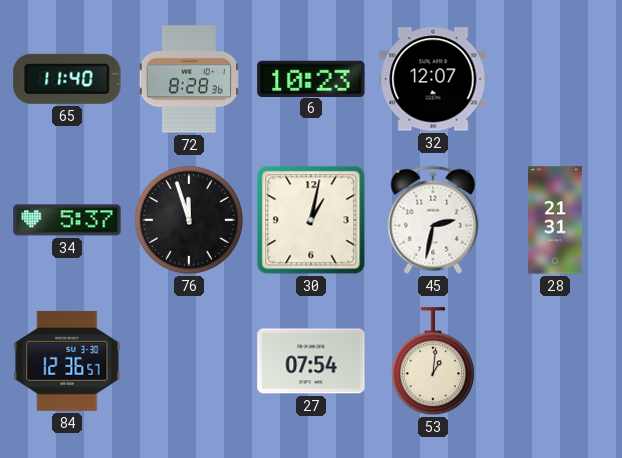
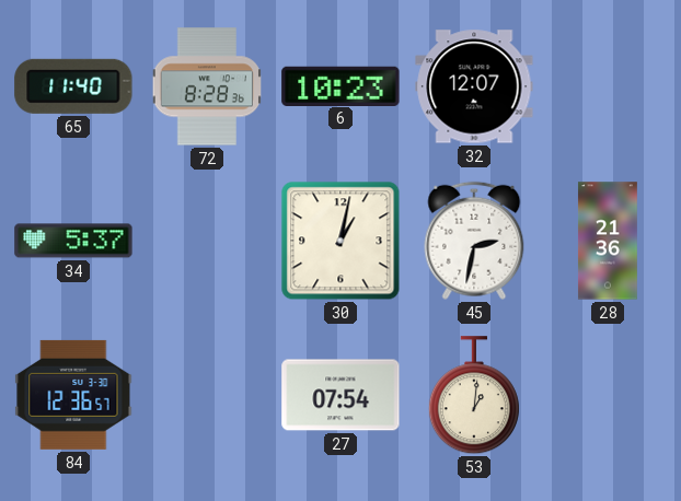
76: 11:57 -> none (189, 220)
28: 21:31 -> 21:36 (608, 241)
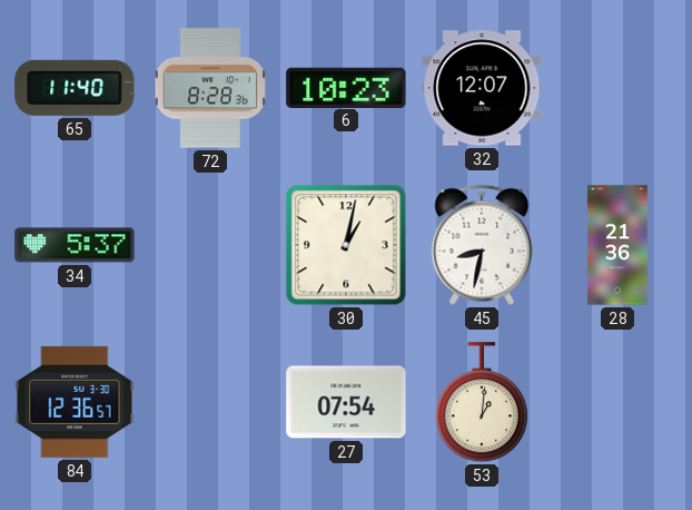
45: 2:32 -> 8:32 (482, 245)
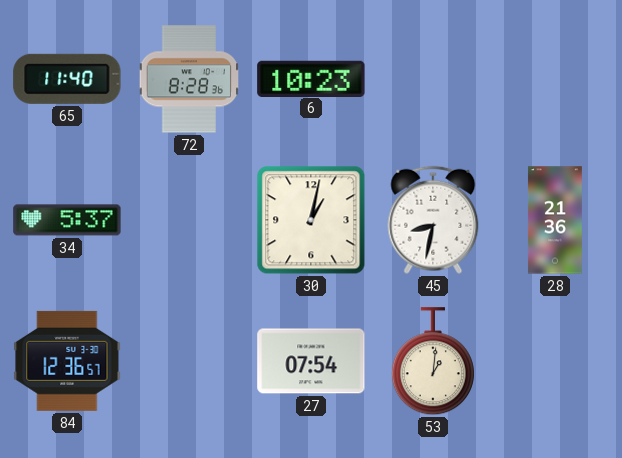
32: 12:07 -> none (482, 88)
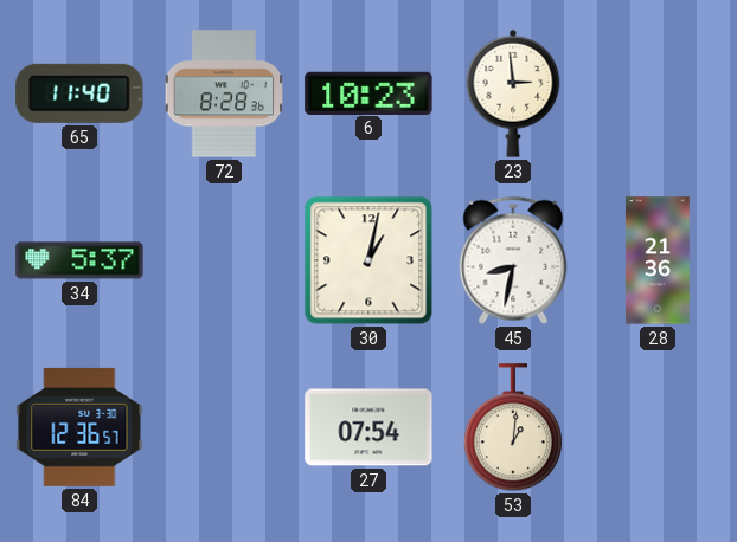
23: none -> 2:59 (513, 93)
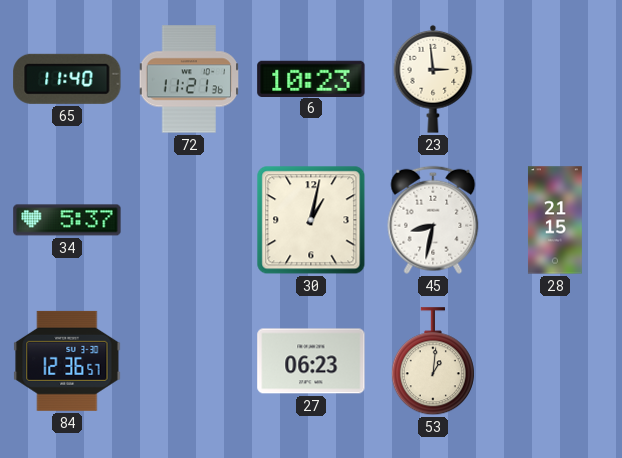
72: 8:28 -> 11:21 (188, 79)
28: 21:36 -> 21:15 (555, 220)
27: 07:54 -> 06:23 (311, 361)
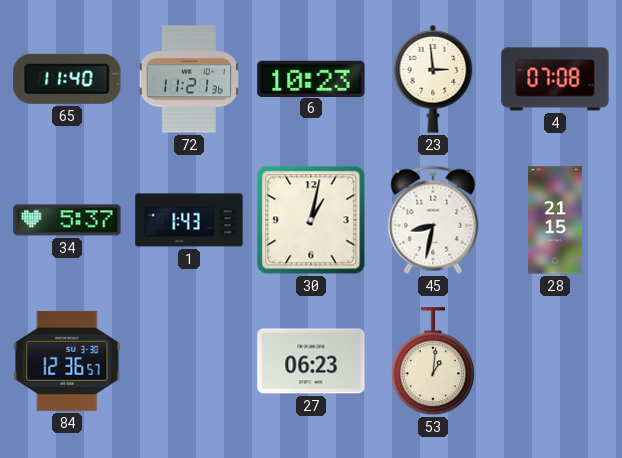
4: none -> 07:08 (555, 79)
1: none -> 1:43 (189, 220)
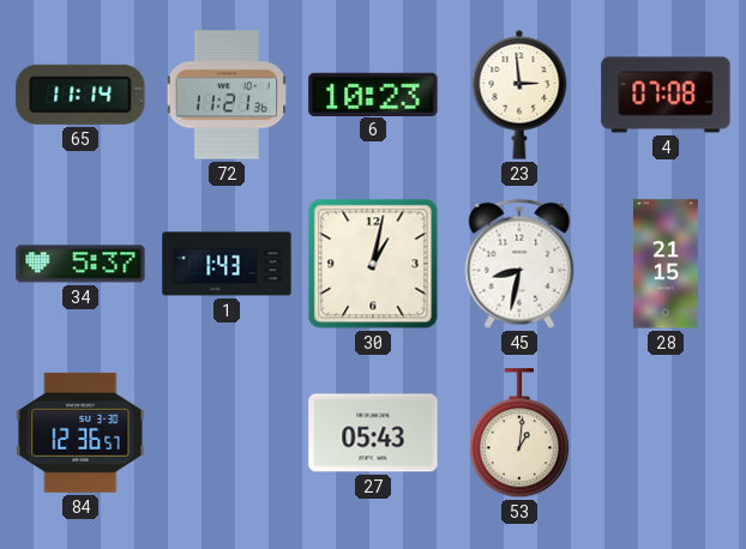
65: 11:40 -> 11:14 (80, 95)
27: 06:23 -> 05:43 (373, 433)
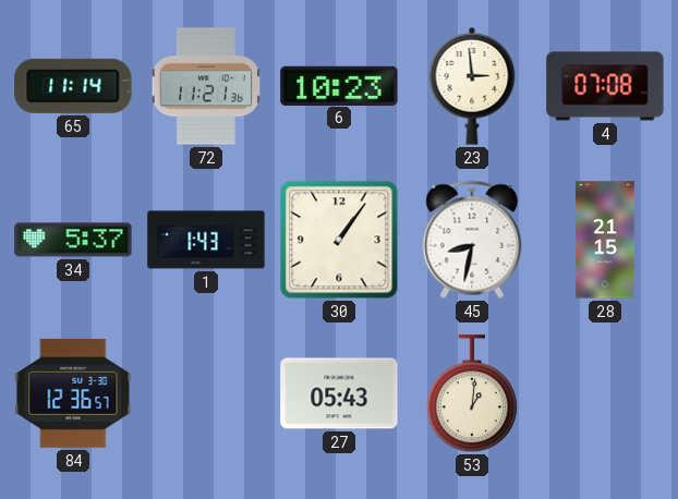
30: 1:02 -> 1:06 (339, 240)
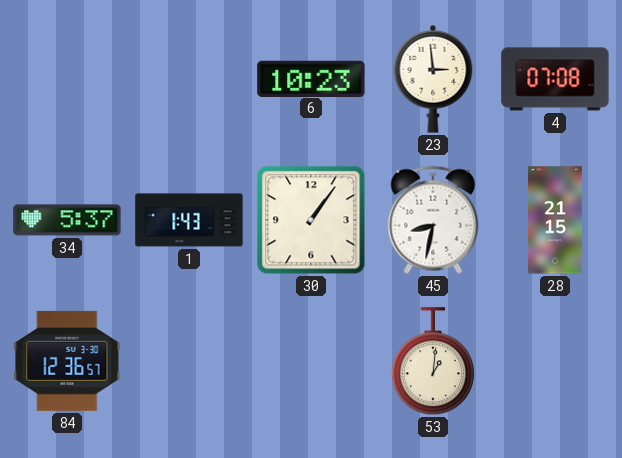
65: 11:14 -> none (73, 86)
72: 11:21 -> none (205, 86)
27: 05:43 -> none (339, 393)
